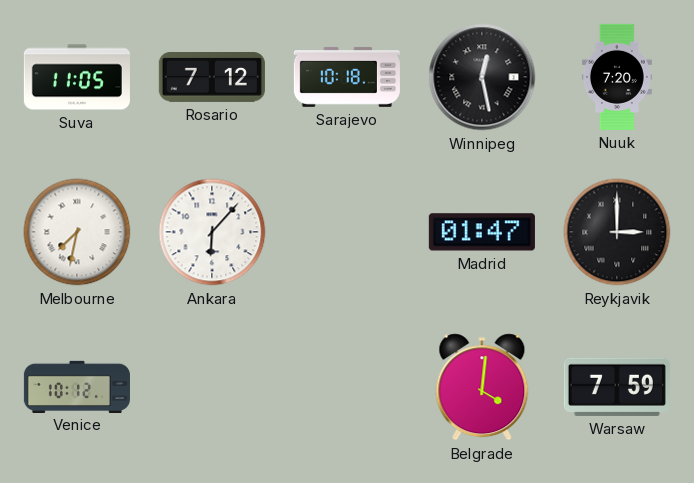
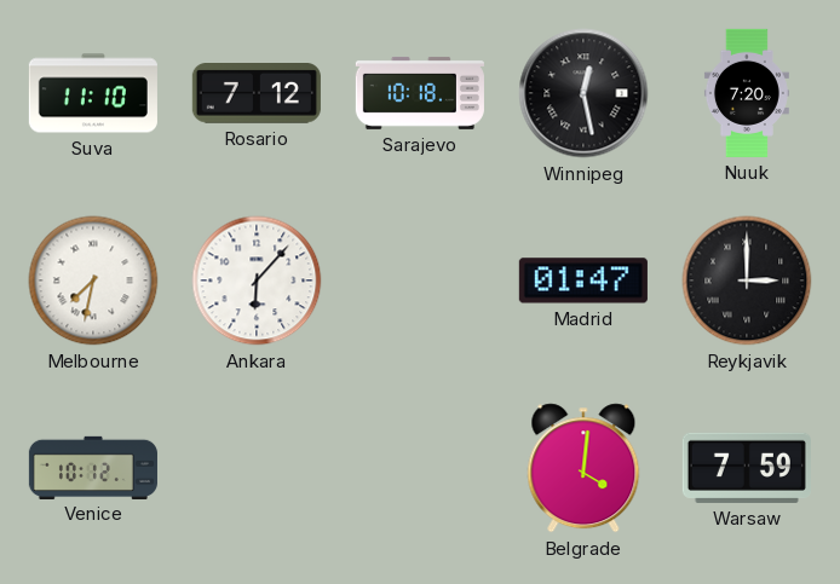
Suva: 11:05 -> 11:10 (93, 93)
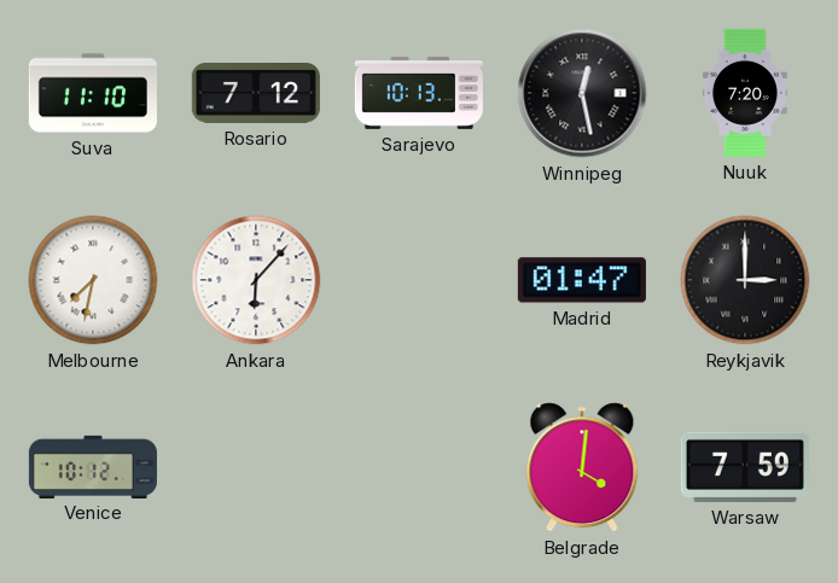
Sarajevo: 10:18 -> 10:13 (419, 93)
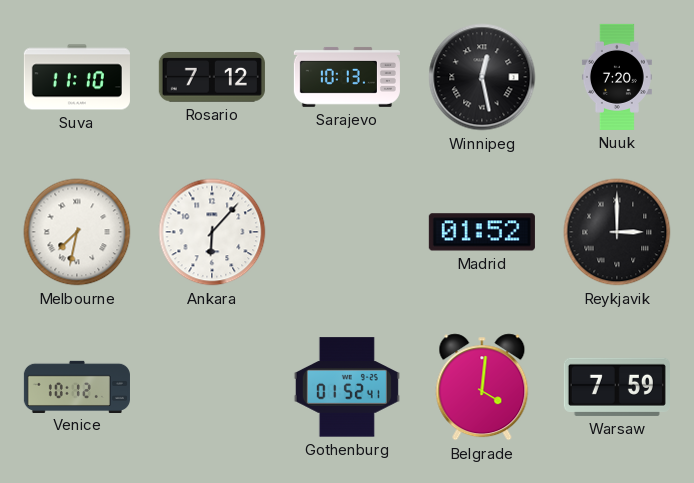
Madrid: 01:47 -> 01:52 (482, 232)
Gothenburg: none -> 01:52 (347, 387)
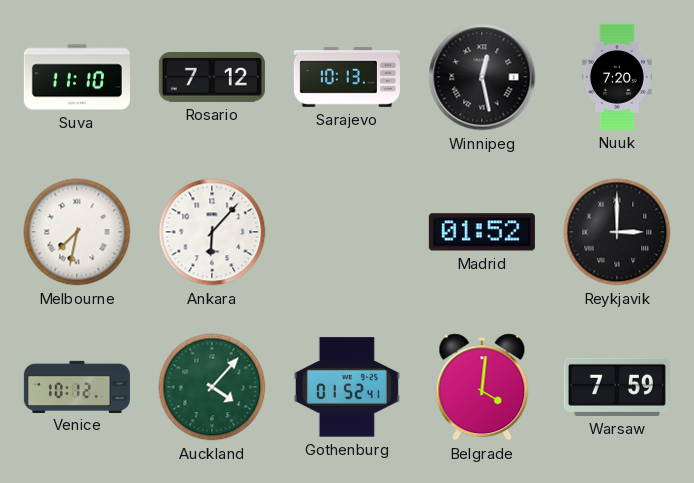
Auckland: none -> 4:07 (212, 387)
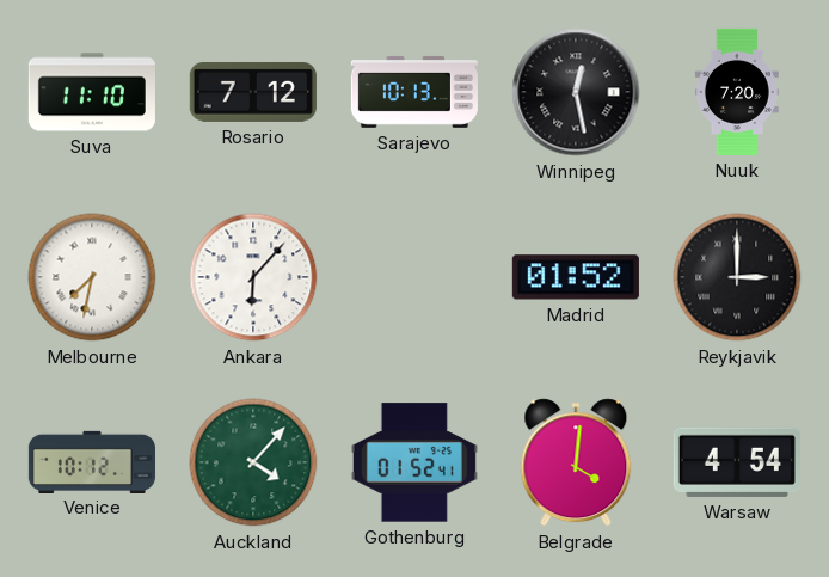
Warsaw: 7:59 -> 4:54 (737, 462)
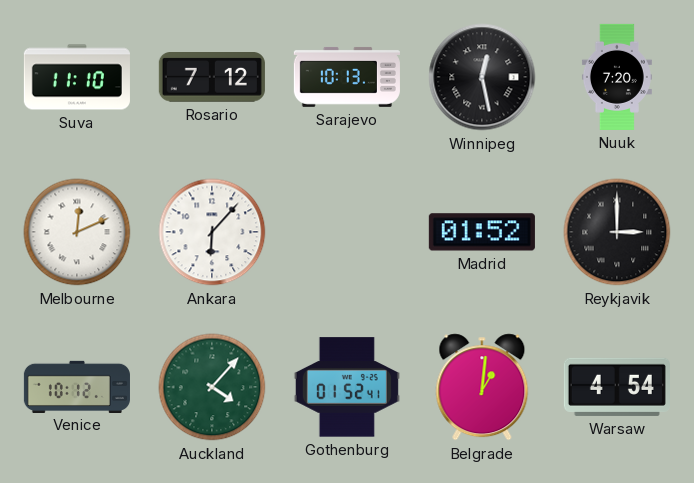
Melbourne: 7:32 -> 12:11 (77, 232)
Belgrade: 4:01 -> 1:01 (482, 387)
